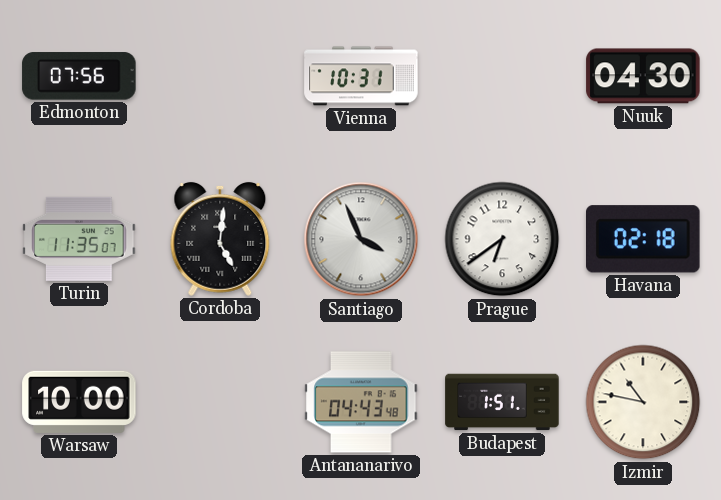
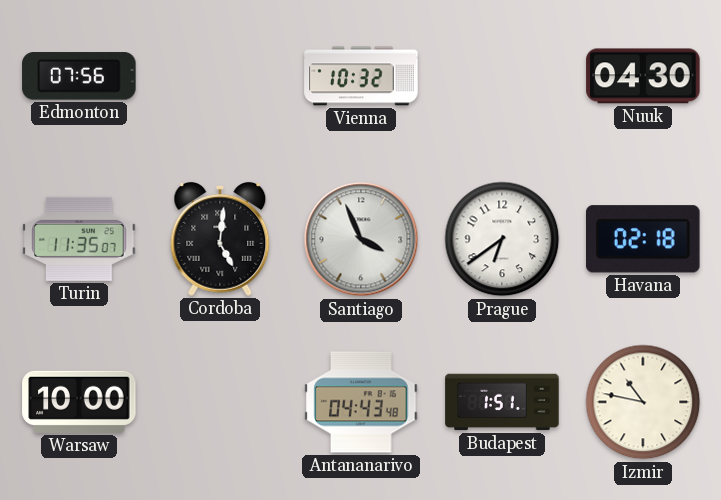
Vienna: 10:31 -> 10:32 (361, 76)
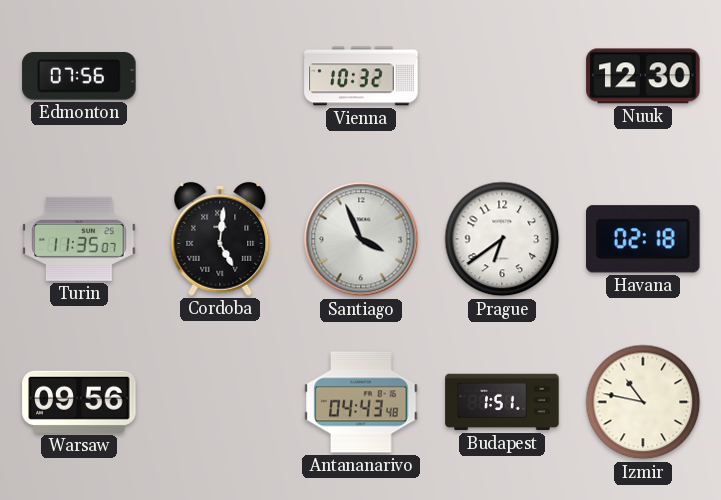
Nuuk: 04:30 -> 12:30 (643, 76)
Warsaw: 10:00 -> 09:56 (79, 402)
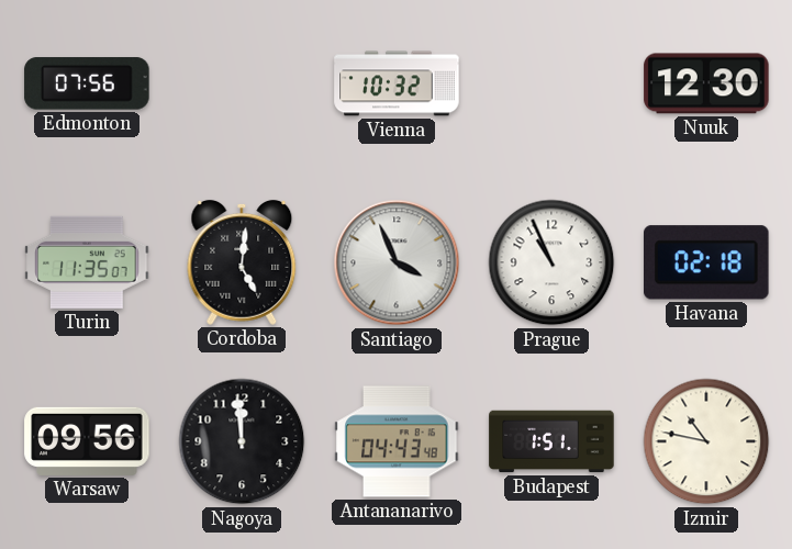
Prague: 6:39 -> 10:56 (551, 262)
Nagoya: none -> 11:59 (242, 441)
